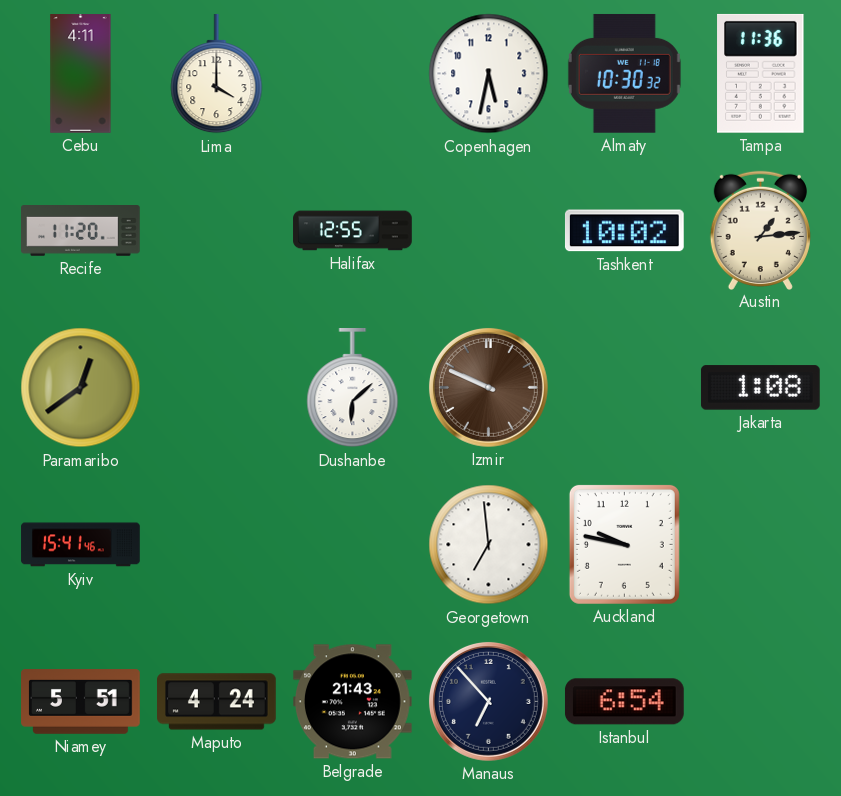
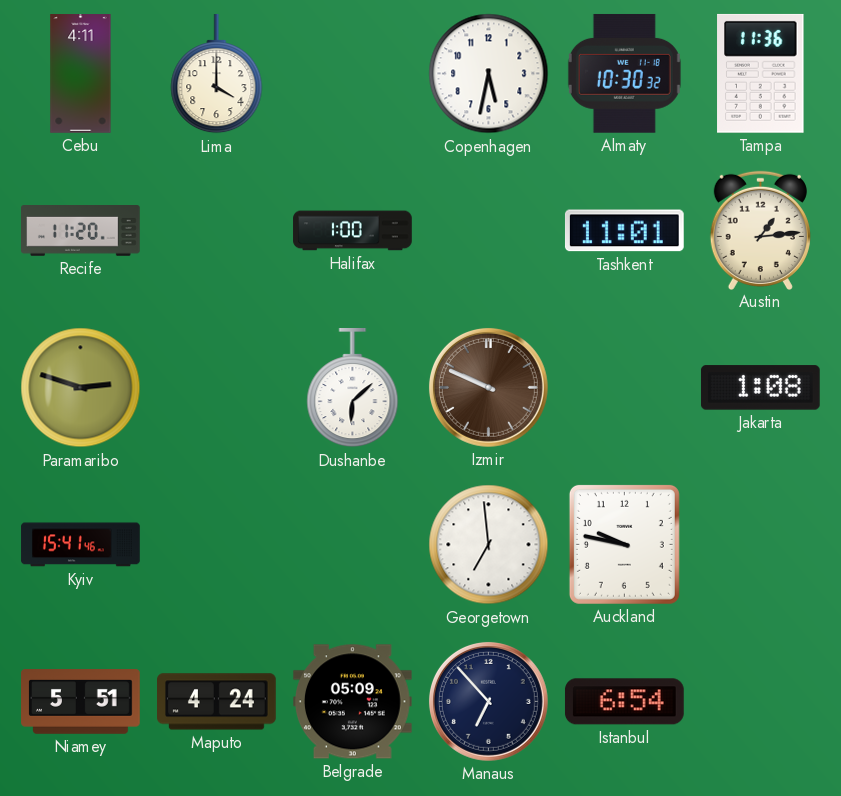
Halifax: 12:55 -> 1:00 (353, 231)
Tashkent: 10:02 -> 11:01 (624, 231)
Paramaribo: 12:39 -> 2:48 (81, 388)
Belgrade: 21:43 -> 05:09 (352, 702)
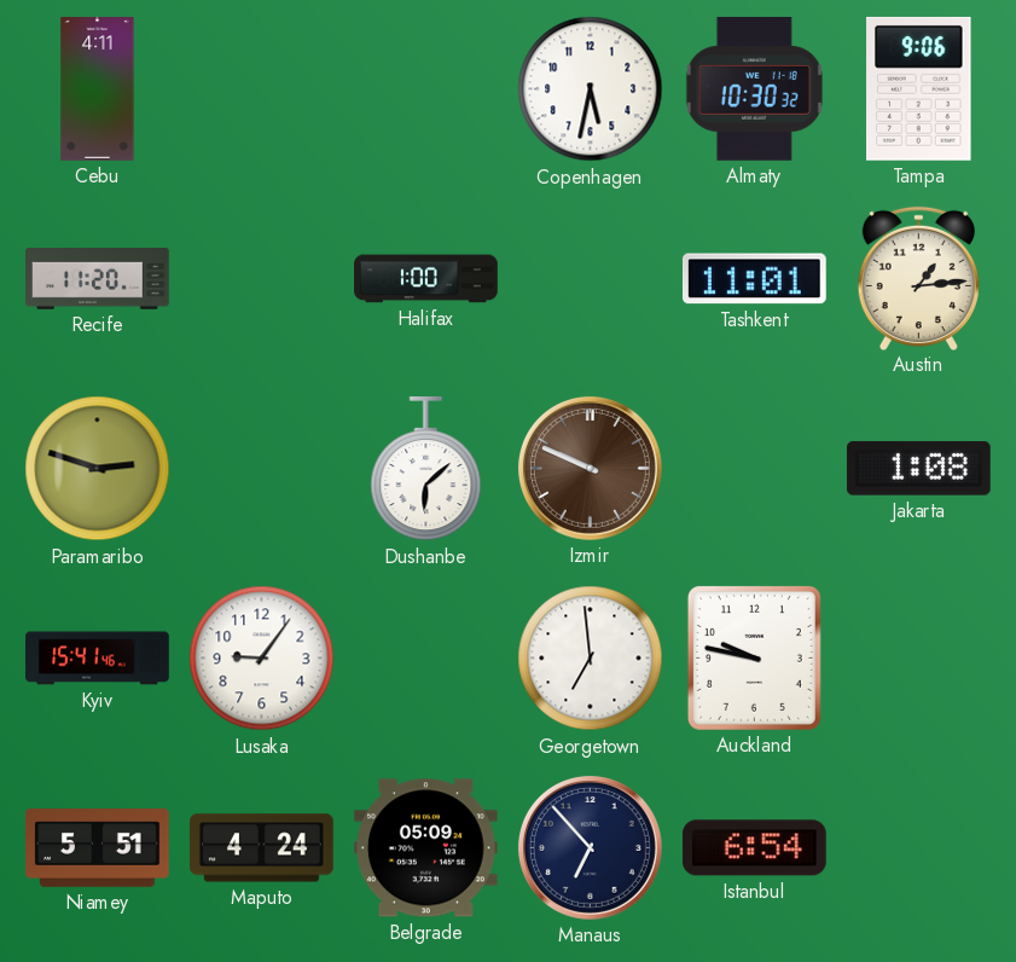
Lima: 4:00 -> none (217, 75)
Tampa: 11:36 -> 9:06 (919, 88)
Lusaka: none -> 9:06 (262, 659)
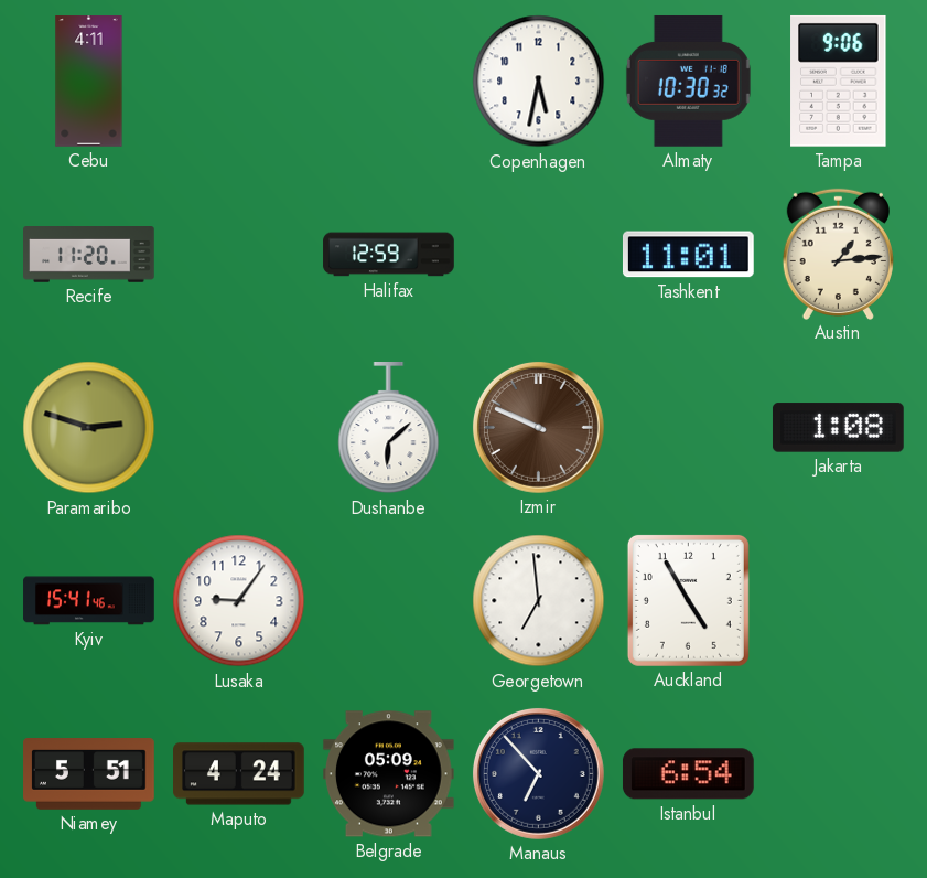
Halifax: 1:00 -> 12:59 (389, 255)
Auckland: 9:47 -> 4:55 (688, 600)
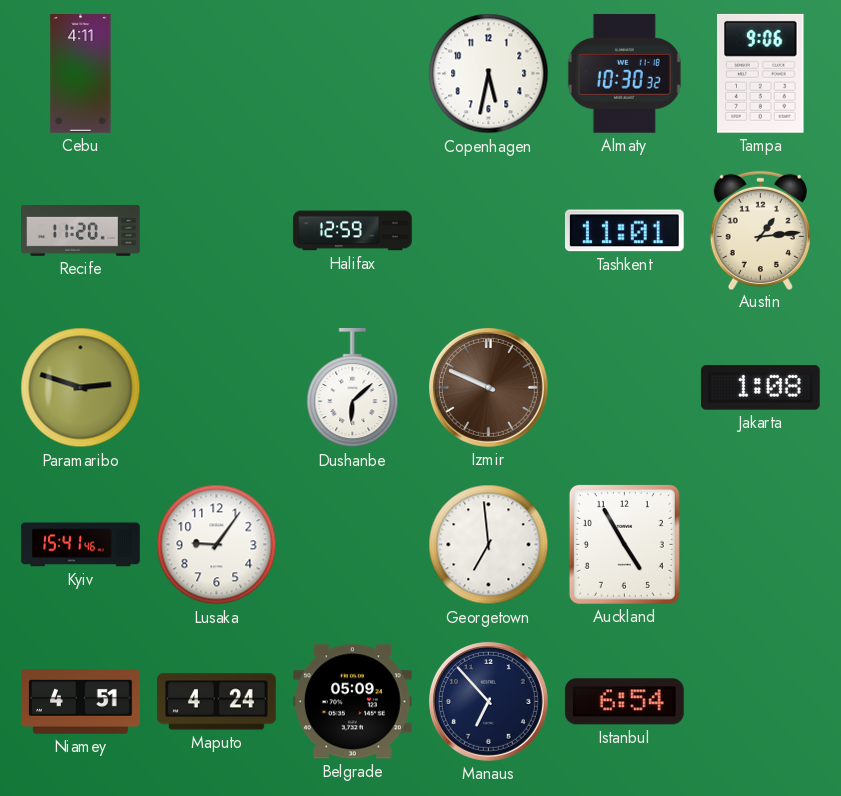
Niamey: 5:51 -> 4:51 (81, 702)
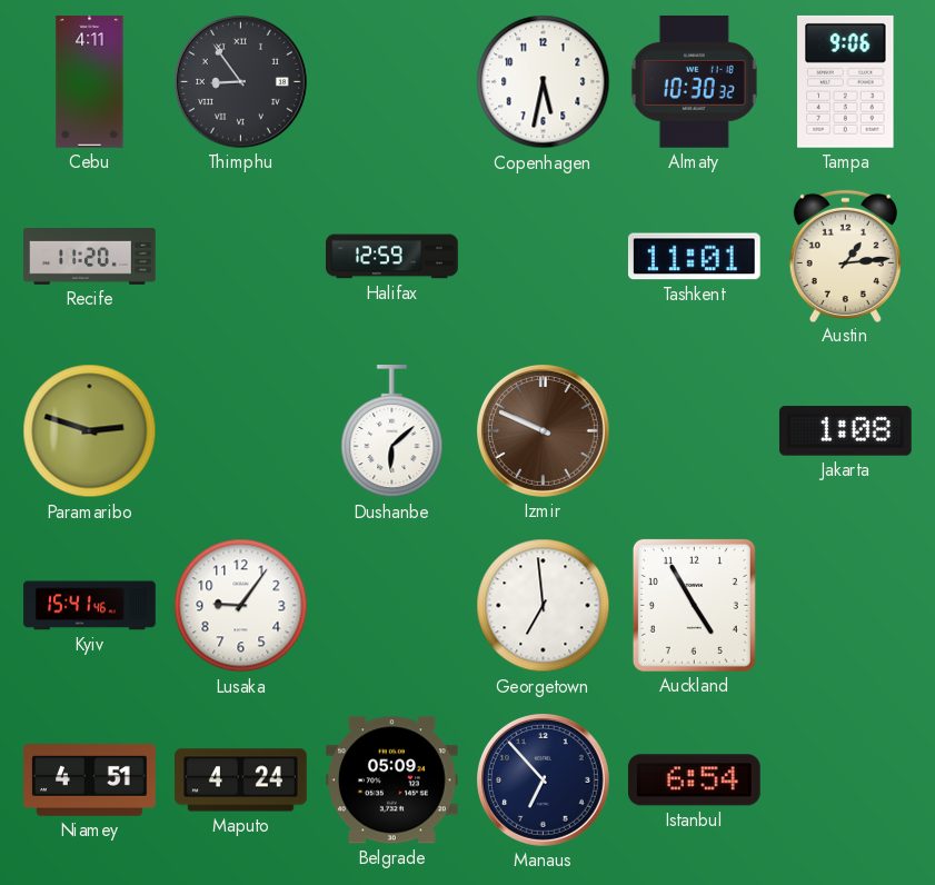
Thimphu: none -> 8:54 (240, 81)
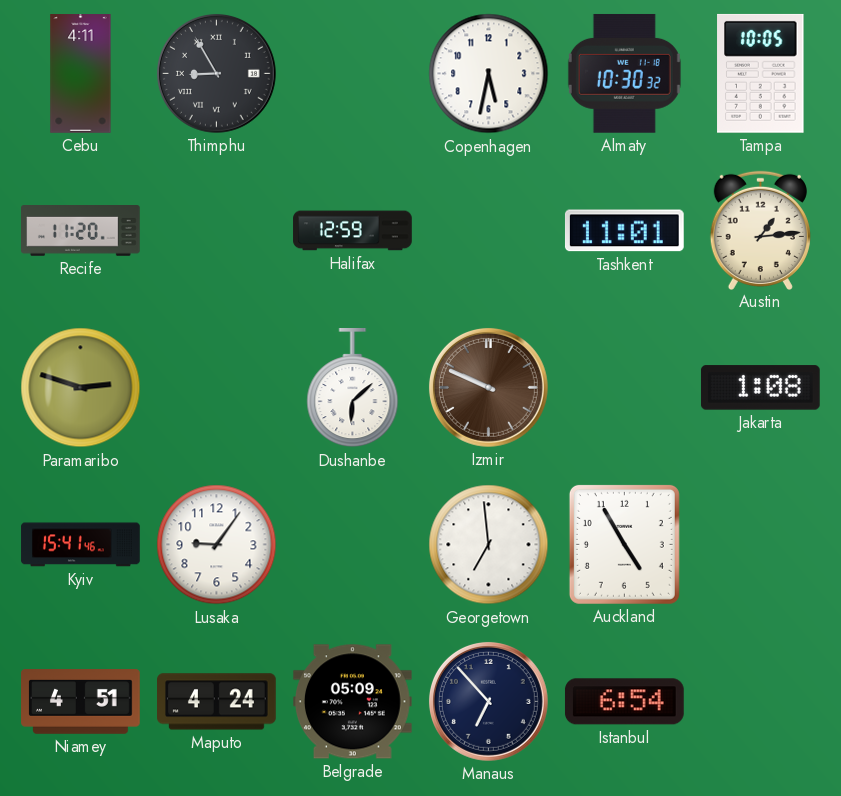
Thimphu: 8:54 -> 8:55 (216, 73)
Tampa: 9:06 -> 10:05 (761, 73)
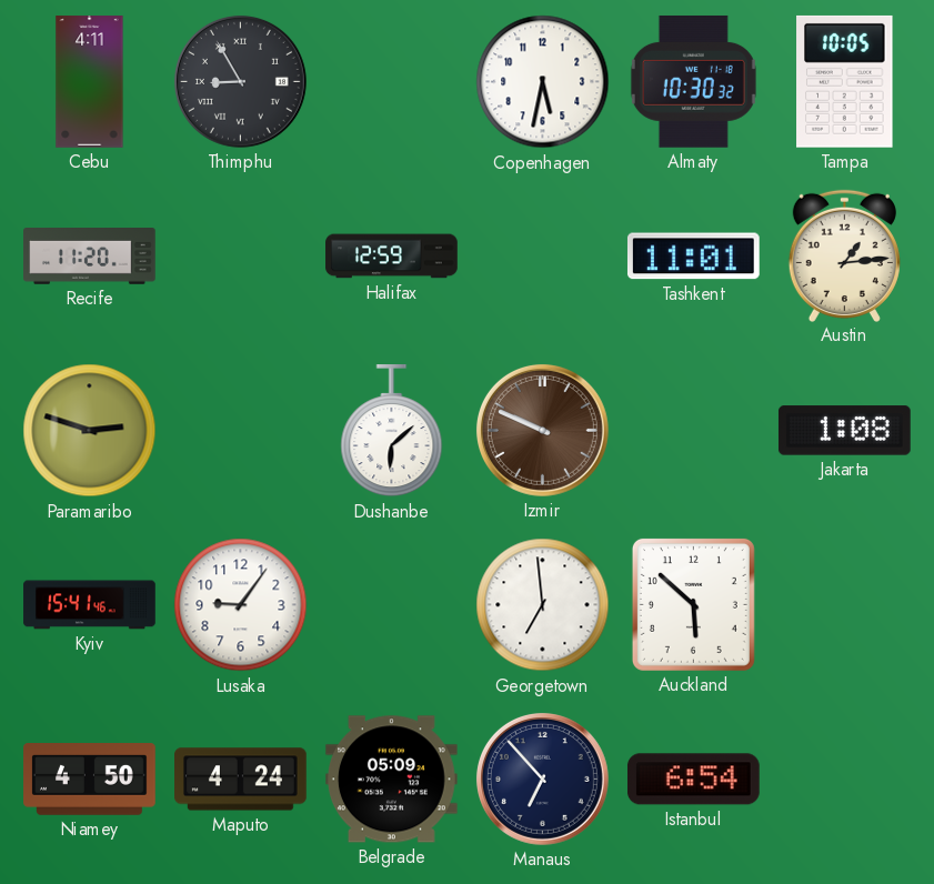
Auckland: 4:55 -> 5:52 (693, 604)
Niamey: 4:51 -> 4:50 (90, 780)
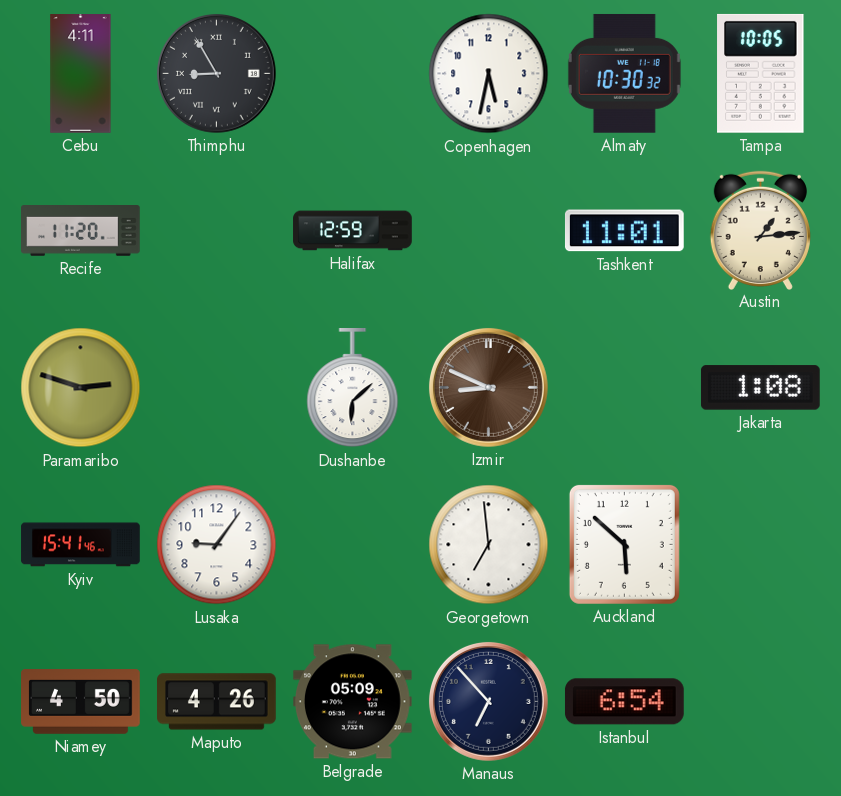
Izmir: 9:49 -> 8:49 (488, 387)
Maputo: 4:24 -> 4:26 (217, 702)
